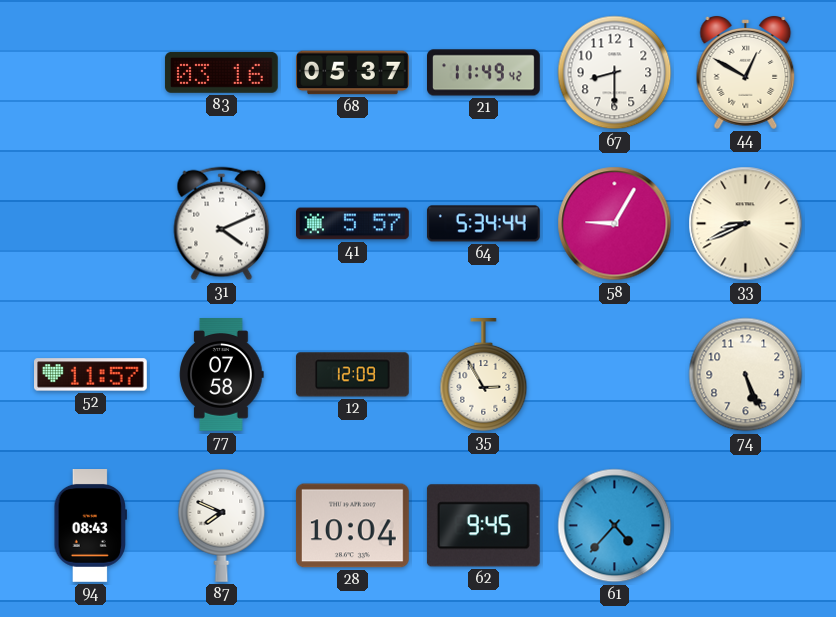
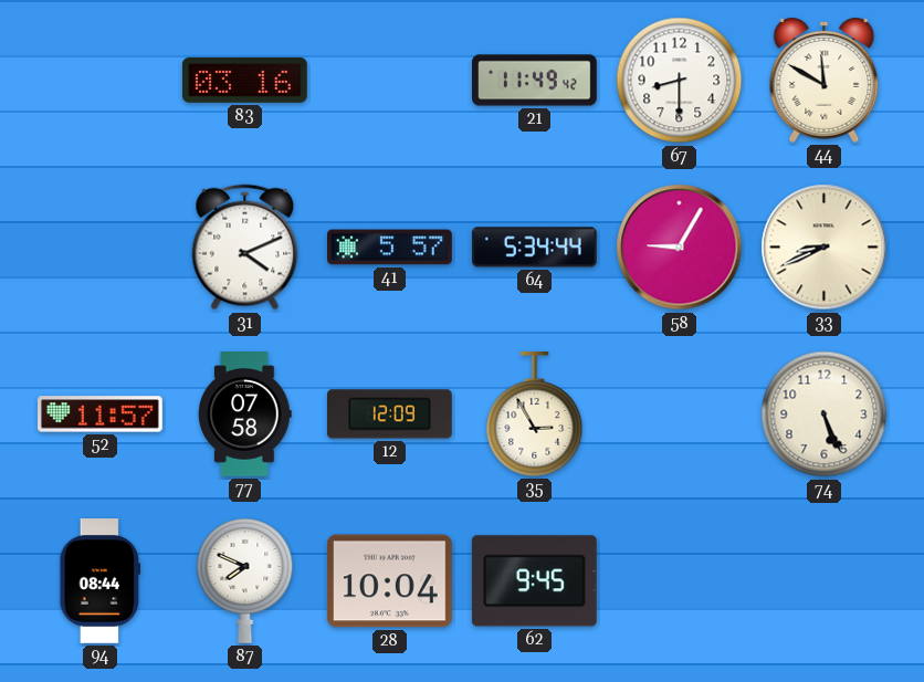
68: 05:37 -> none (353, 73)
44: 12:50 -> 11:50 (825, 81)
94: 08:43 -> 08:44 (99, 581)
61: 4:37 -> none (615, 526)
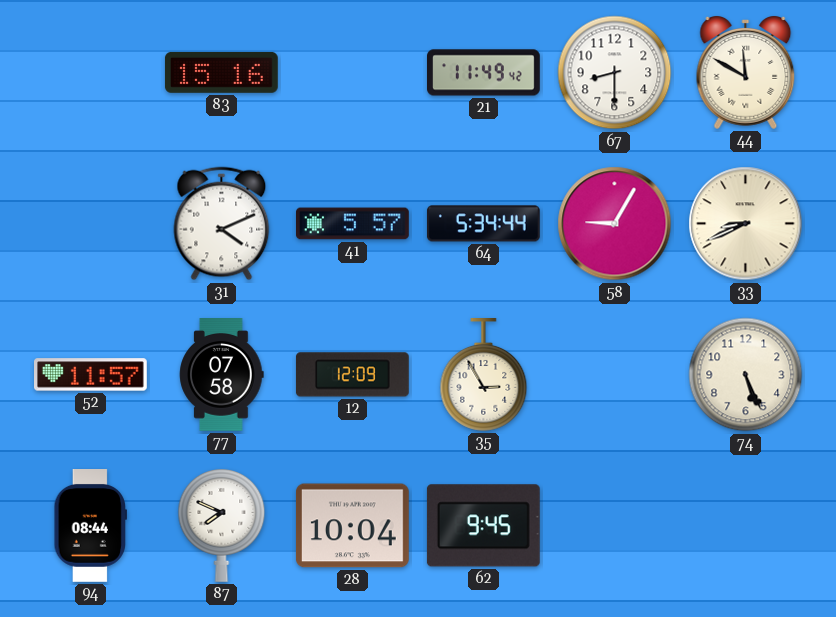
83: 03:16 -> 15:16 (221, 72)
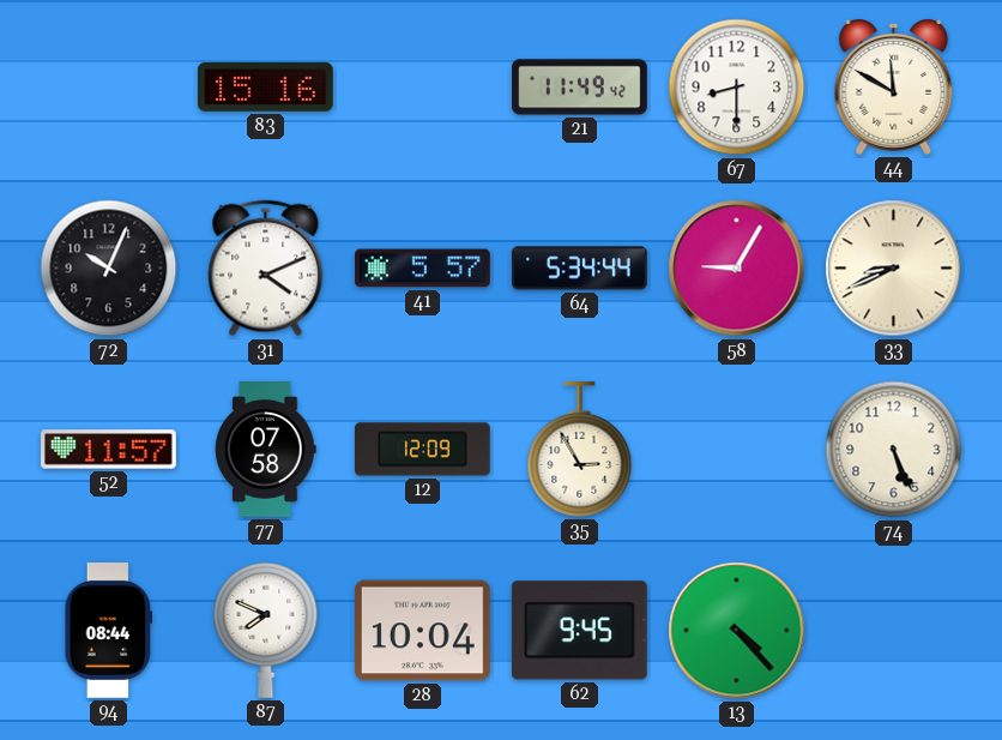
72: none -> 10:04 (109, 269)
13: none -> 4:23 (737, 631)
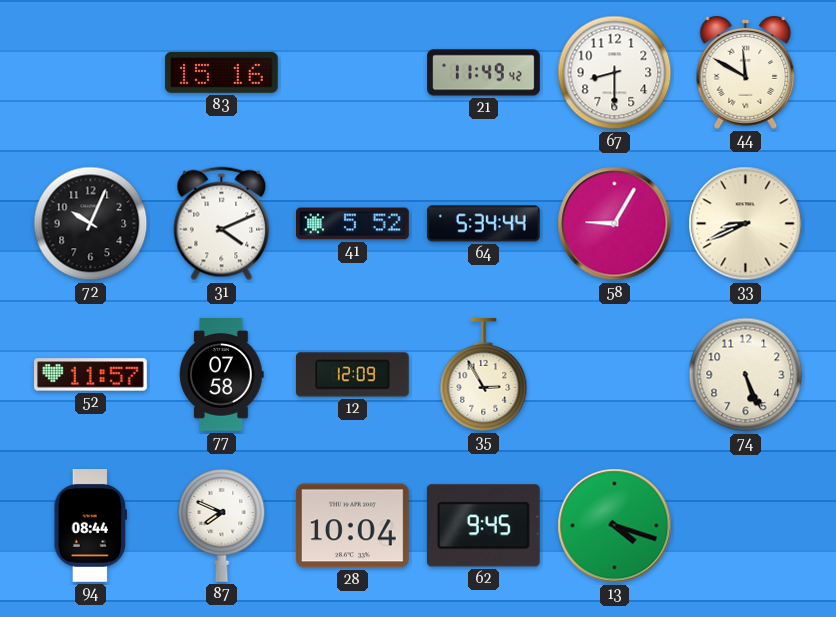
41: 5:57 -> 5:52 (353, 224)
13: 4:23 -> 4:18 (615, 526)
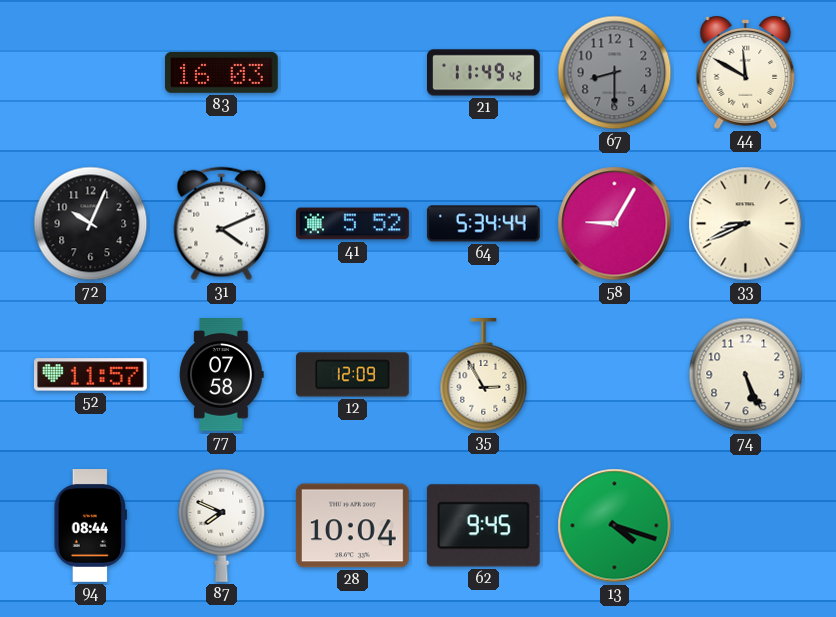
83: 15:16 -> 16:03 (221, 72)
67 dial: white -> grey (615, 73)
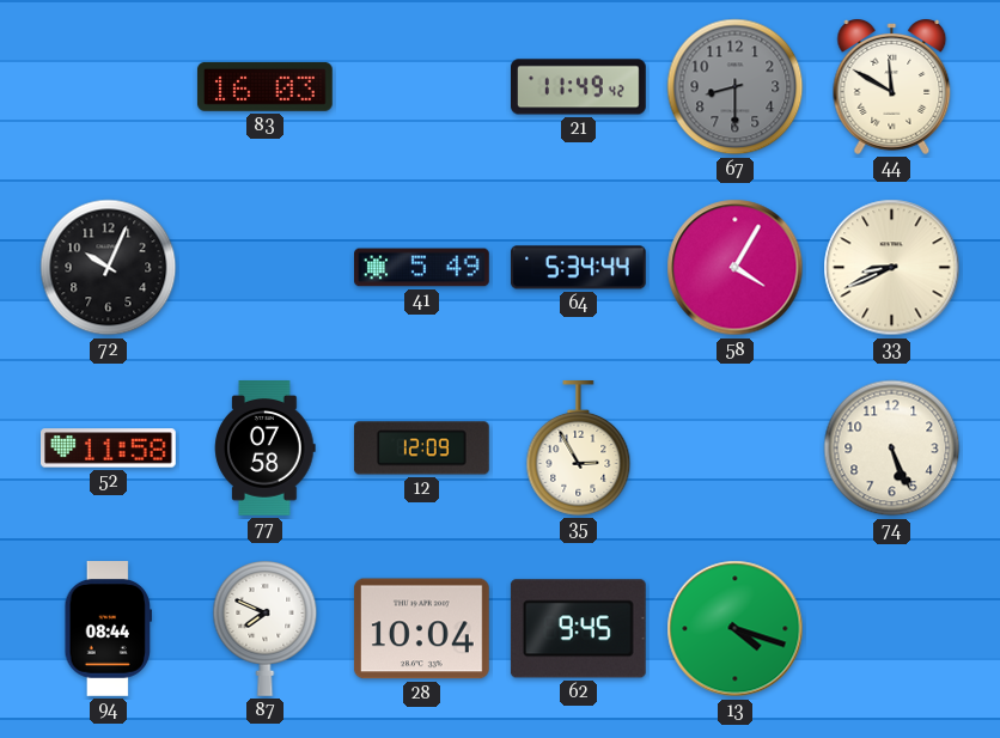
31: 4:11 -> none (222, 224)
41: 5:52 -> 5:49 (422, 268)
58: 9:05 -> 4:05 (736, 268)
52: 11:57 -> 11:58 (109, 449)
